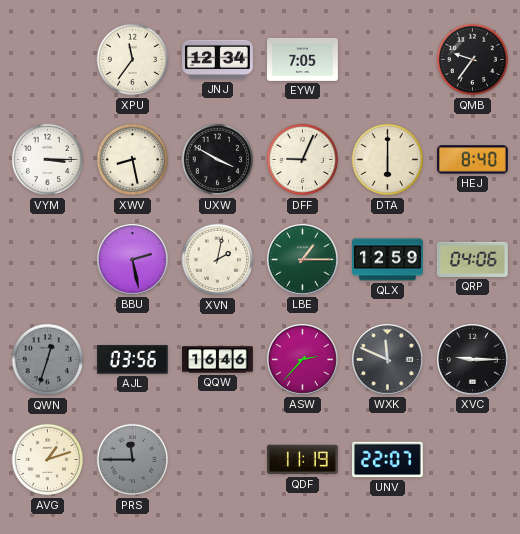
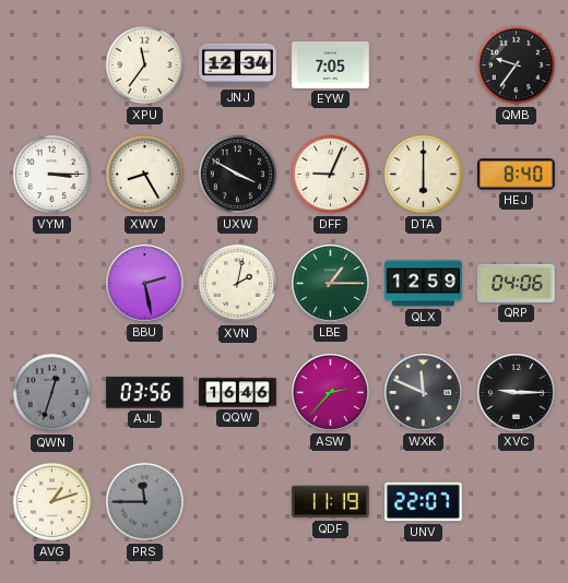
XWV: 8:28 -> 8:25 (145, 175)
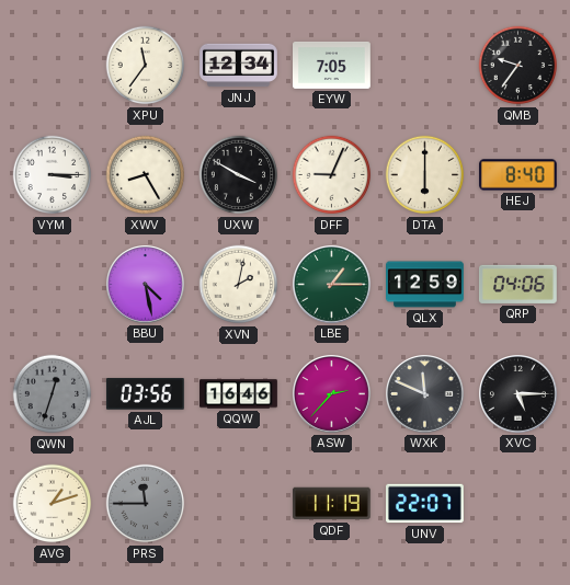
BBU: 2:28 -> 4:28 (146, 285)
XVC: 9:15 -> 5:15 (518, 394)
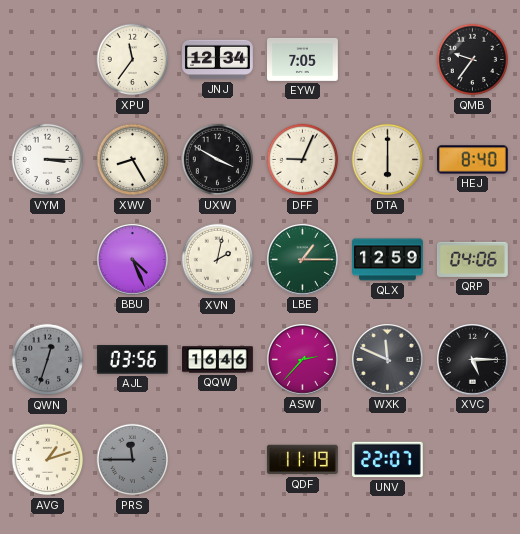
BBU: 4:28 -> 4:26 (133, 260)
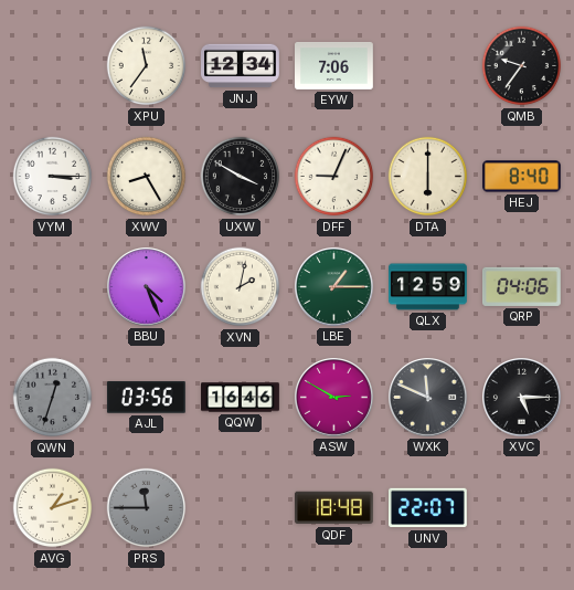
EYW: 7:05 -> 7:06 (334, 65)
ASW: 2:37 -> 2:50 (334, 398)
QDF: 11:19 -> 18:48 (333, 508)
